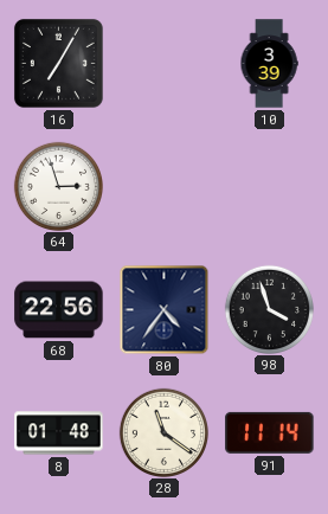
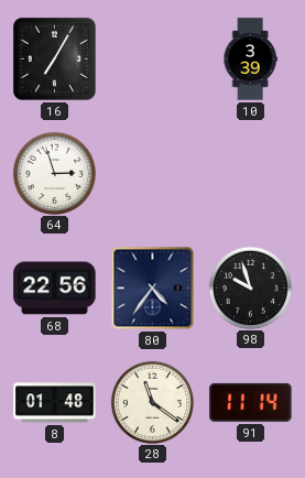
98: 3:57 -> 9:57 (250, 287)
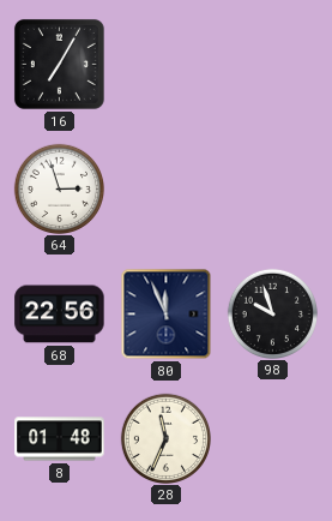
10: 3:39 -> none (250, 59)
80: 4:36 -> 11:56 (167, 315)
28: 11:21 -> 11:34 (165, 438)
91: 11:14 -> none (251, 402)
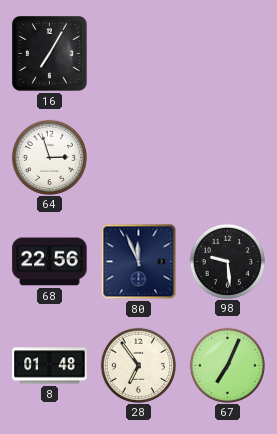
98: 9:57 -> 9:29 (227, 261)
28: 11:34 -> 6:54 (138, 365)
67: none -> 7:04 (227, 365)
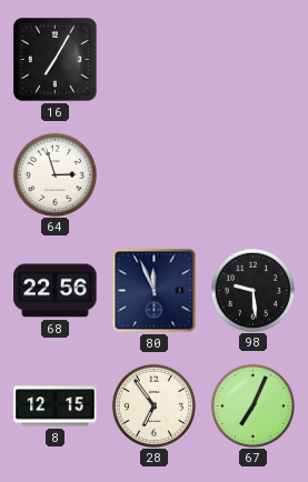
8: 01:48 -> 12:15 (56, 406)
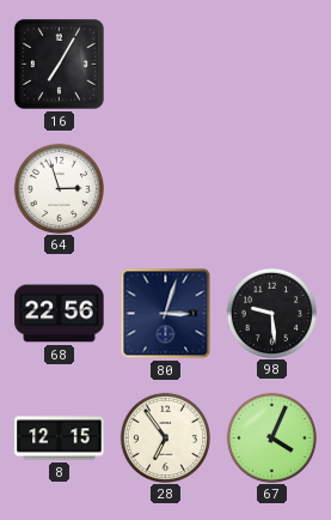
80: 11:56 -> 3:03 (166, 314)
67: 7:04 -> 4:04 (271, 437)
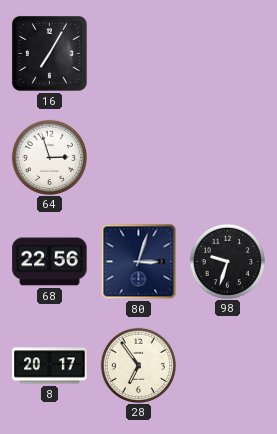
98: 9:29 -> 9:33 (227, 261)
8: 12:15 -> 20:17 (50, 366)
67: 4:04 -> none (271, 437)
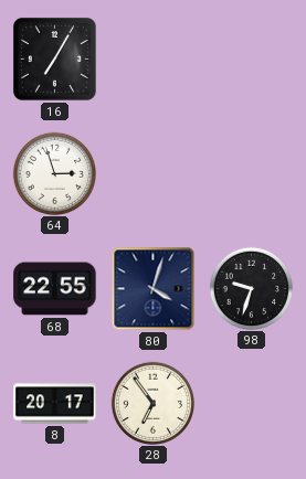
68: 22:56 -> 22:55 (55, 289)
80: 3:03 -> 4:03 (154, 289)
